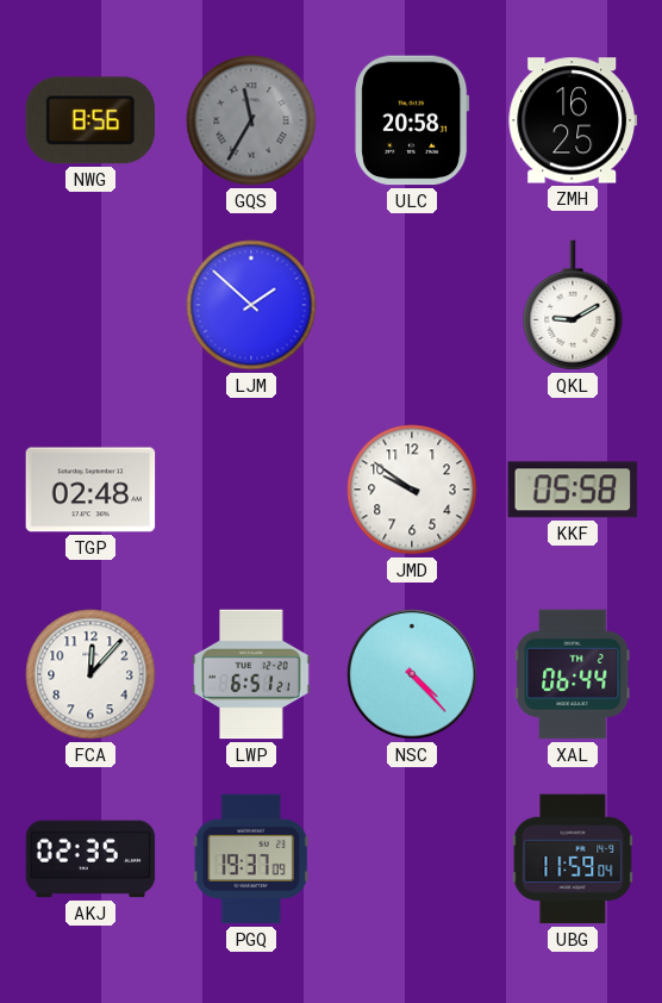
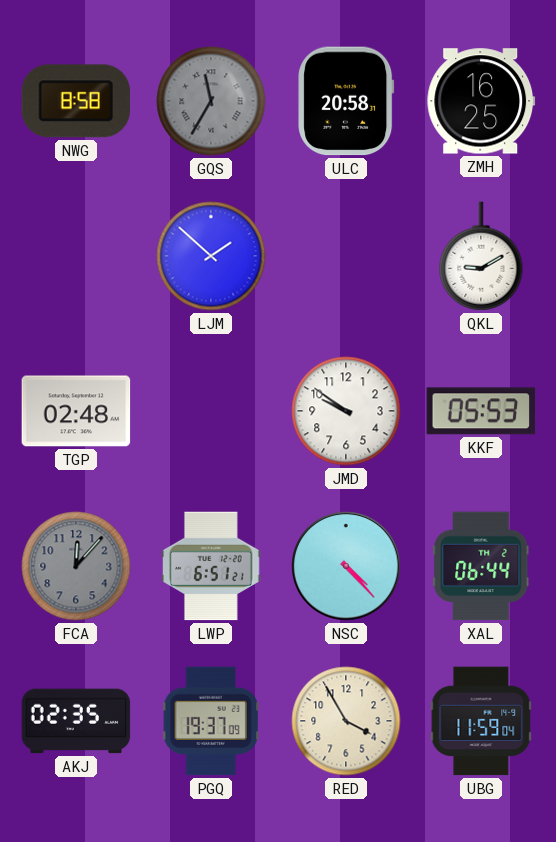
NWG: 8:56 -> 8:58 (75, 101)
KKF: 05:58 -> 05:53 (481, 411)
FCA dial: white -> grey (76, 566)
RED: none -> 3:55 (346, 721)
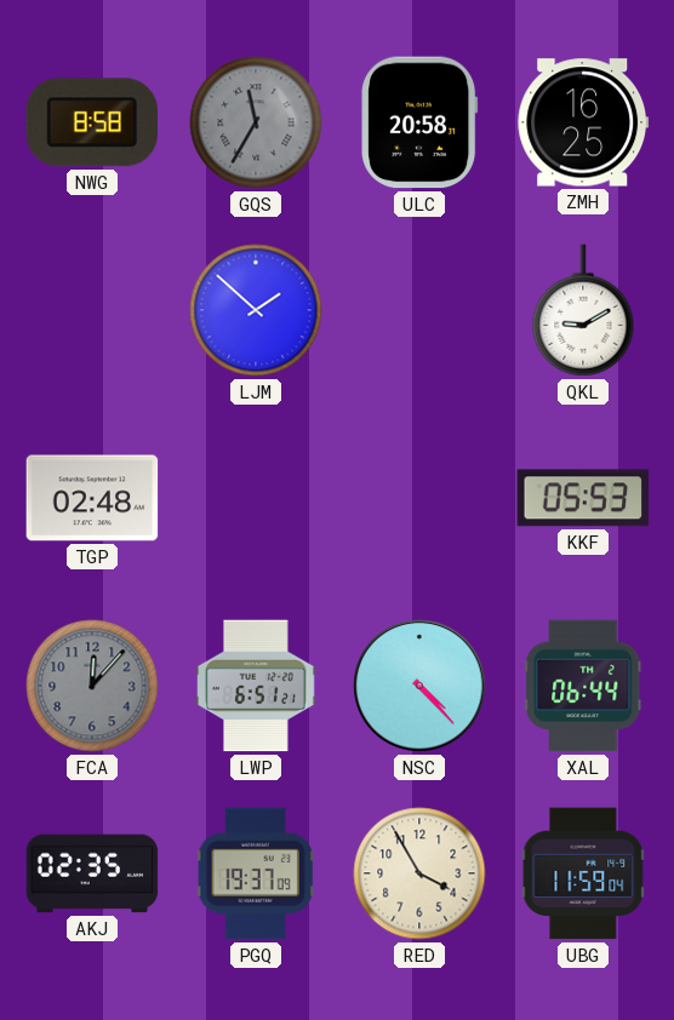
JMD: 9:51 -> none (346, 411)
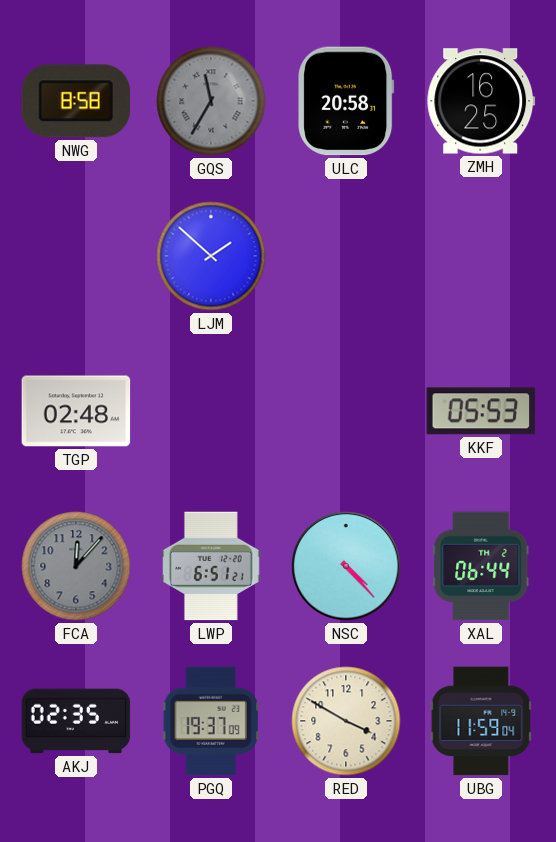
QKL: 9:10 -> none (583, 310)
RED: 3:55 -> 3:50 (346, 721)
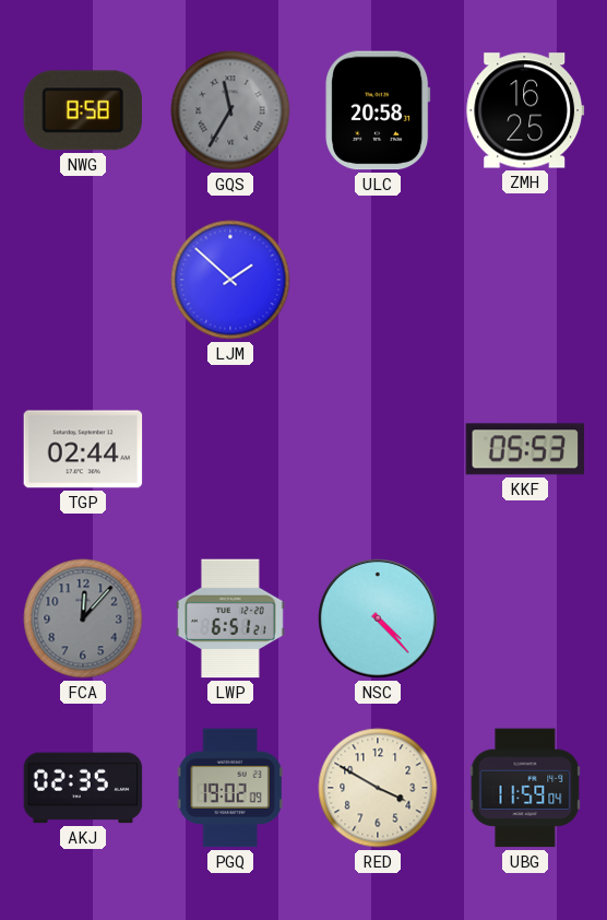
TGP: 02:48 -> 02:44 (83, 449)
XAL: 06:44 -> none (482, 566)
PGQ: 19:37 -> 19:02 (230, 788)
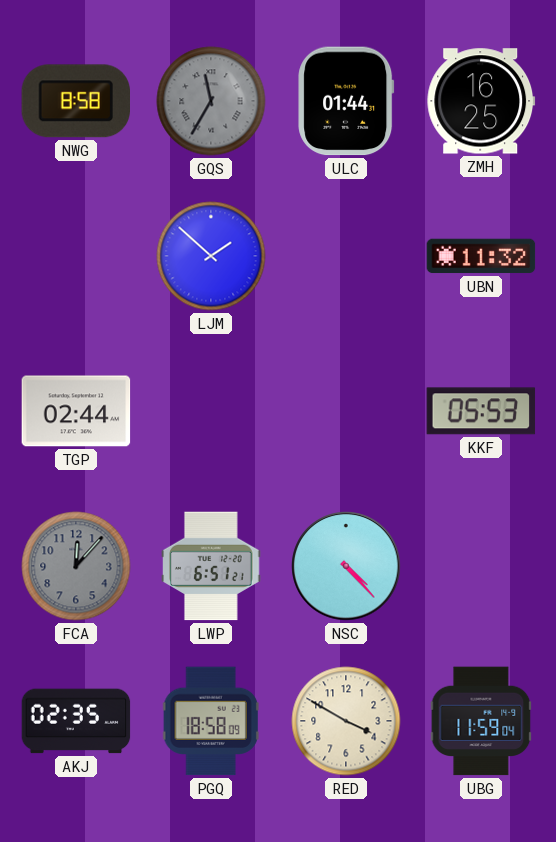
ULC: 20:58 -> 01:44 (346, 101)
UBN: none -> 11:32 (481, 256)
PGQ: 19:02 -> 18:58 (211, 721)
